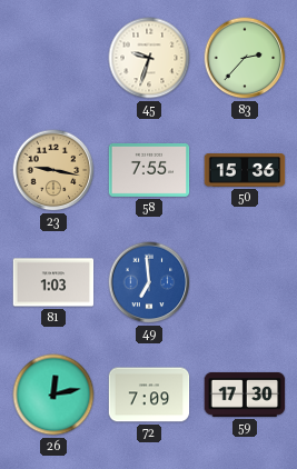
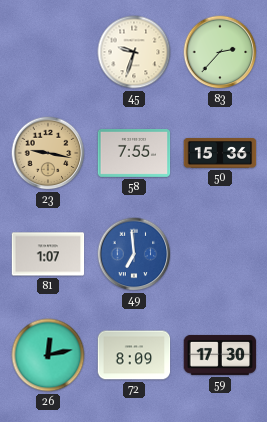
81: 1:03 -> 1:07 (48, 254)
72: 7:09 -> 8:09 (134, 355)
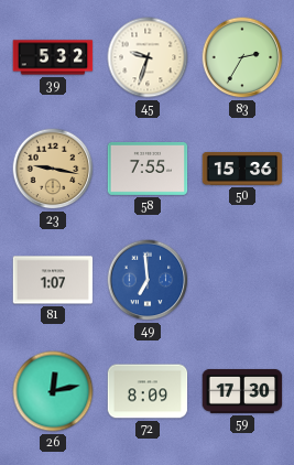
39: none -> 5:32 (53, 57)
83: 2:37 -> 2:35 (242, 57)
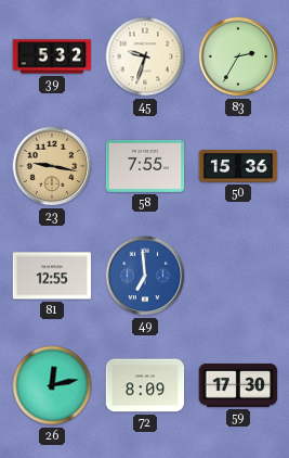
81: 1:07 -> 12:55 (52, 276)
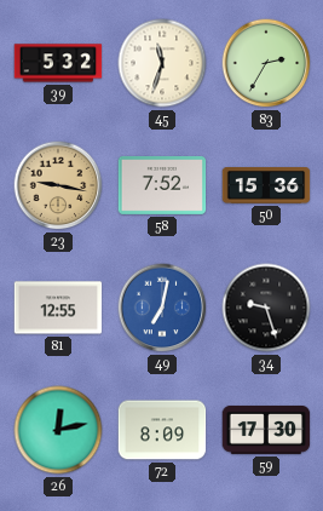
45: 9:33 -> 11:33 (162, 63)
58: 7:55 -> 7:52 (162, 185)
49: 6:59 -> 7:02 (162, 308)
34: none -> 9:27 (266, 308)
